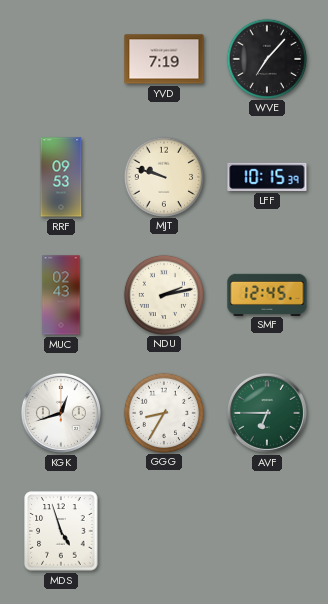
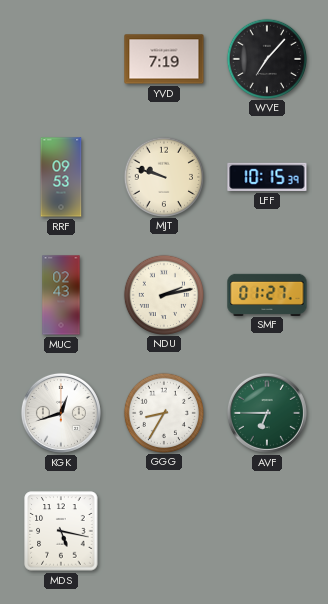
SMF: 12:45 -> 01:27 (267, 294)
MDS: 4:57 -> 5:17 (61, 531)
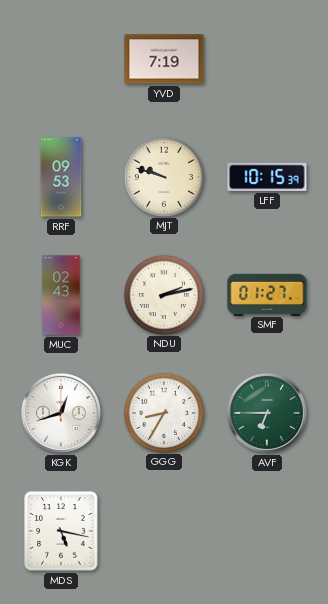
WVE: 7:07 -> none (266, 58)
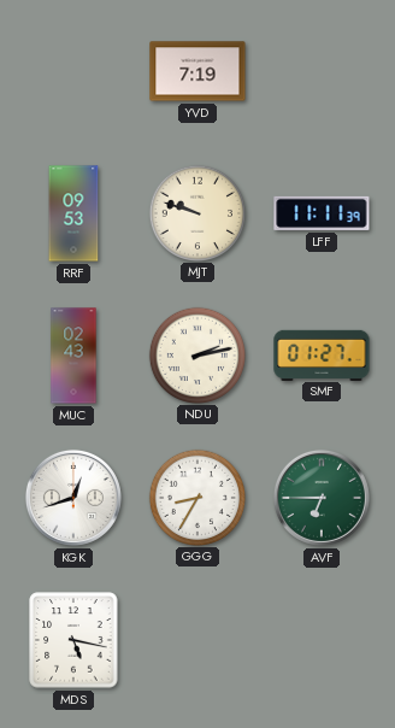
LFF: 10:15 -> 11:11 (322, 213)
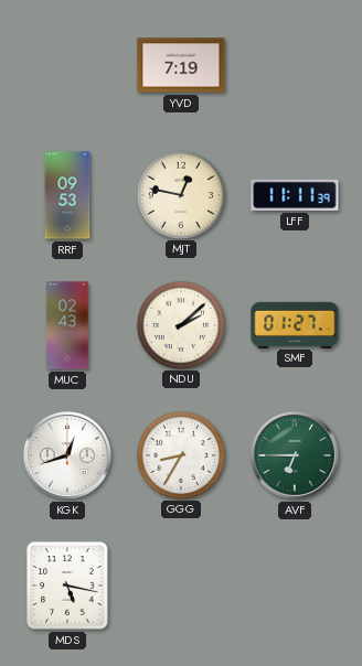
MJT: 9:48 -> 12:47 (180, 194)
NDU: 2:13 -> 2:08 (180, 324)
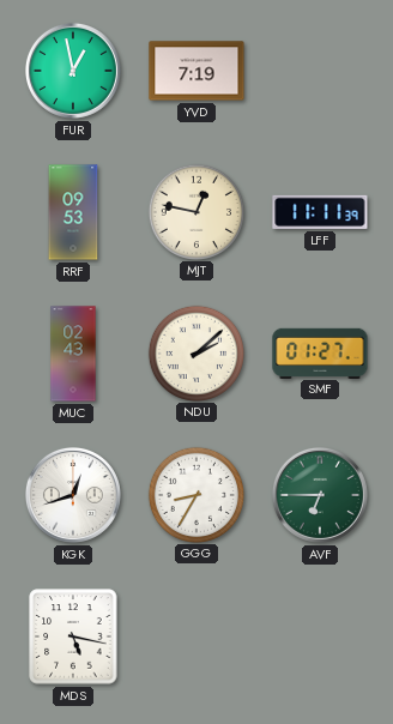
FUR: none -> 12:58 (73, 71)
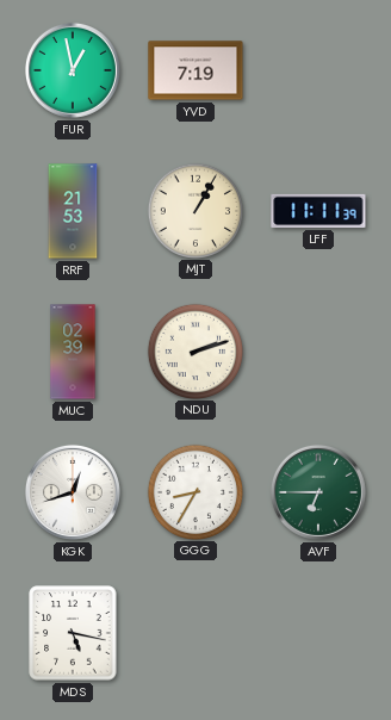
RRF: 09:53 -> 21:53 (73, 211)
MJT: 12:47 -> 1:05 (194, 210)
MUC: 02:43 -> 02:39 (73, 352)
NDU: 2:08 -> 2:12 (194, 350)
SMF: 01:27 -> none (320, 352)
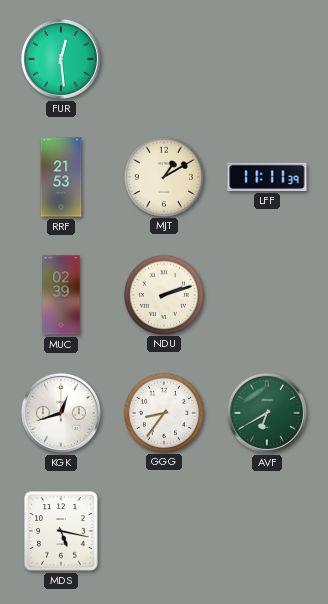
FUR: 12:58 -> 12:29 (61, 59)
YVD: 7:19 -> none (195, 70)
MJT: 1:05 -> 1:10 (163, 176)
GGG: 8:35 -> 8:36 (163, 412)
AVF: 6:45 -> 6:40 (267, 413)
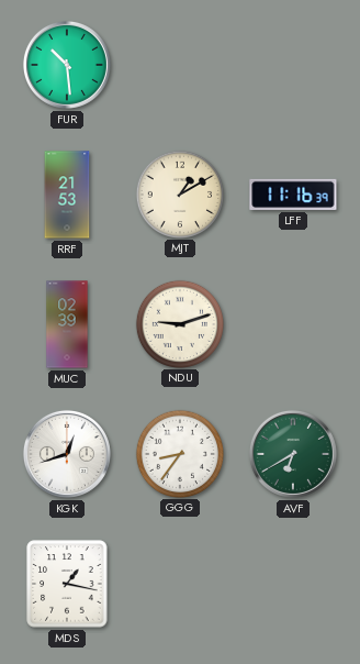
FUR: 12:29 -> 10:29 (67, 65)
LFF: 11:11 -> 11:16 (293, 195)
NDU: 2:12 -> 9:12 (179, 323)
MDS: 5:17 -> 1:17 (67, 584)
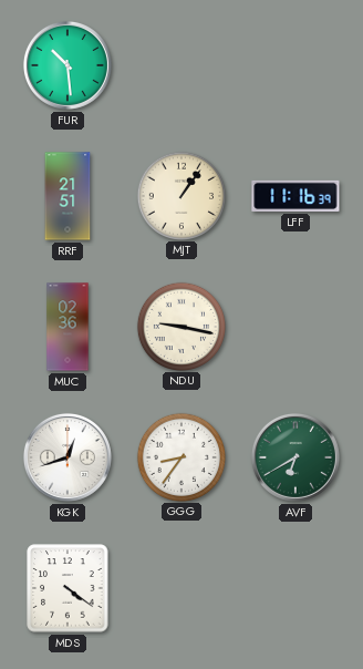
RRF: 21:53 -> 21:51 (68, 196)
MJT: 1:10 -> 1:06 (180, 195)
MUC: 02:39 -> 02:36 (68, 327)
NDU: 9:12 -> 9:17 (180, 326)
MDS: 1:17 -> 4:21 (68, 588)
